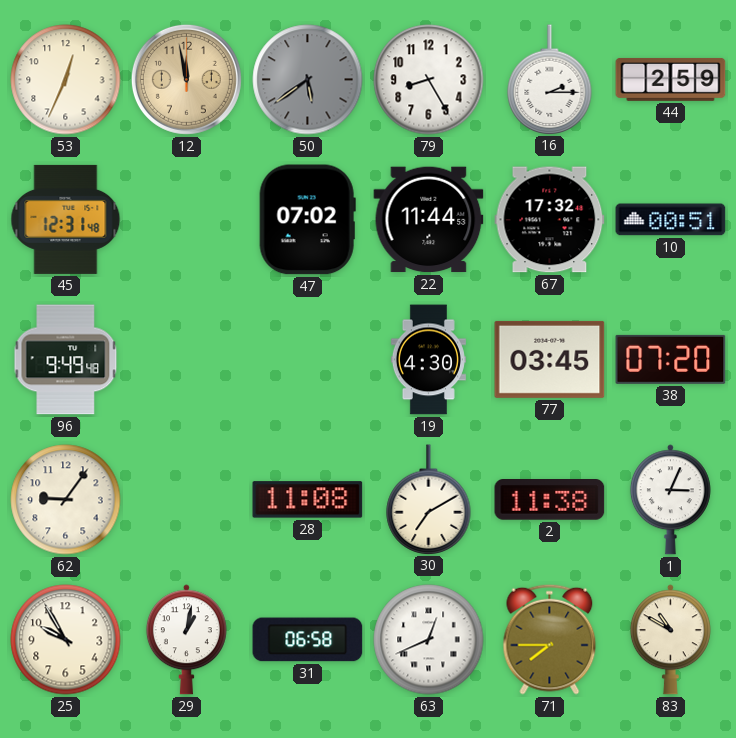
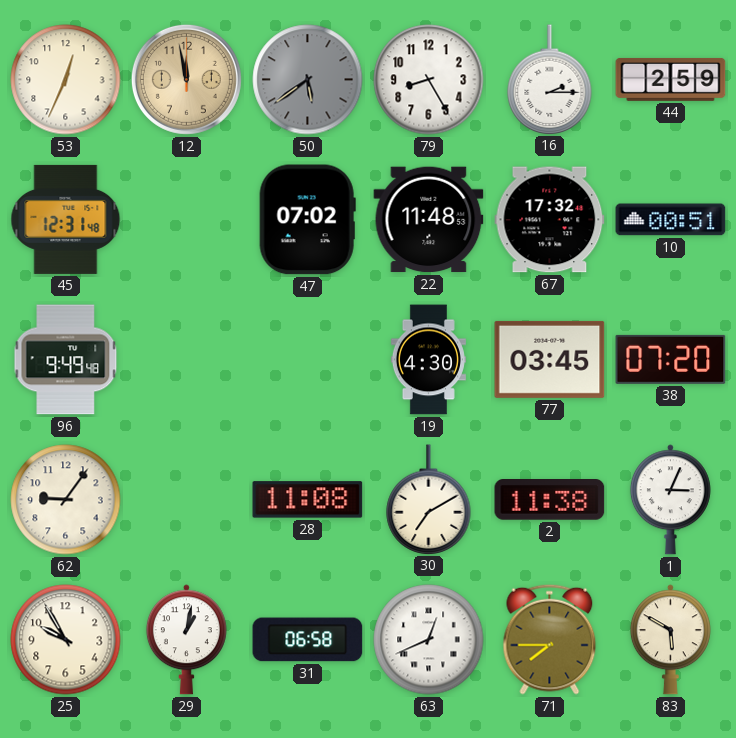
22: 11:44 -> 11:48 (429, 220)
83: 10:50 -> 5:50 (670, 640)
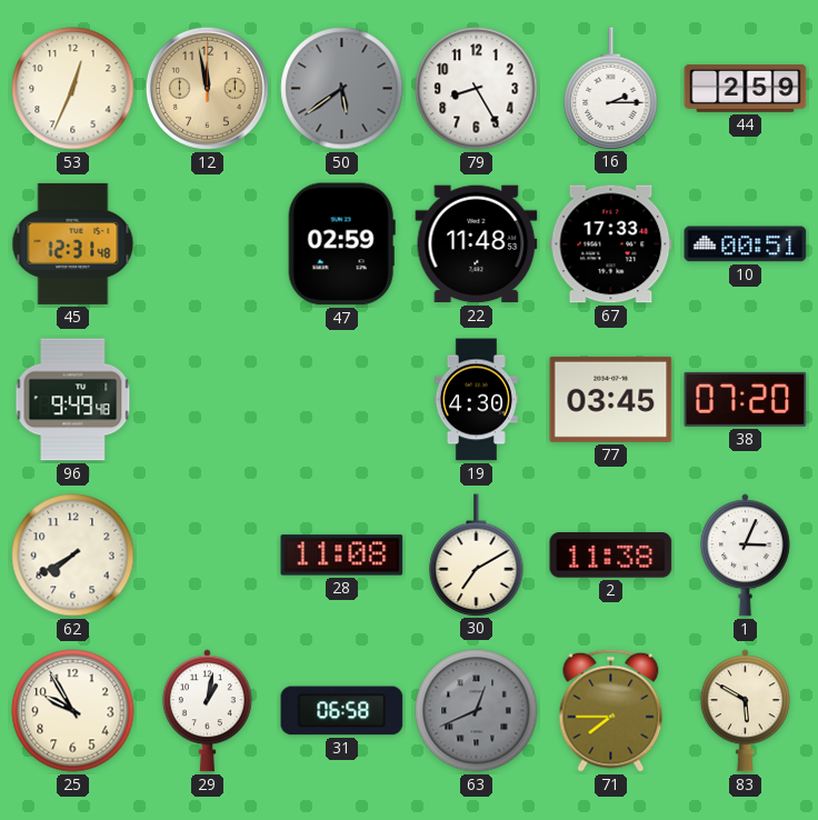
47: 07:02 -> 02:59 (341, 244)
67: 17:32 -> 17:33 (611, 244)
62: 9:06 -> 7:40 (73, 556)
63 dial: white -> grey (477, 711)
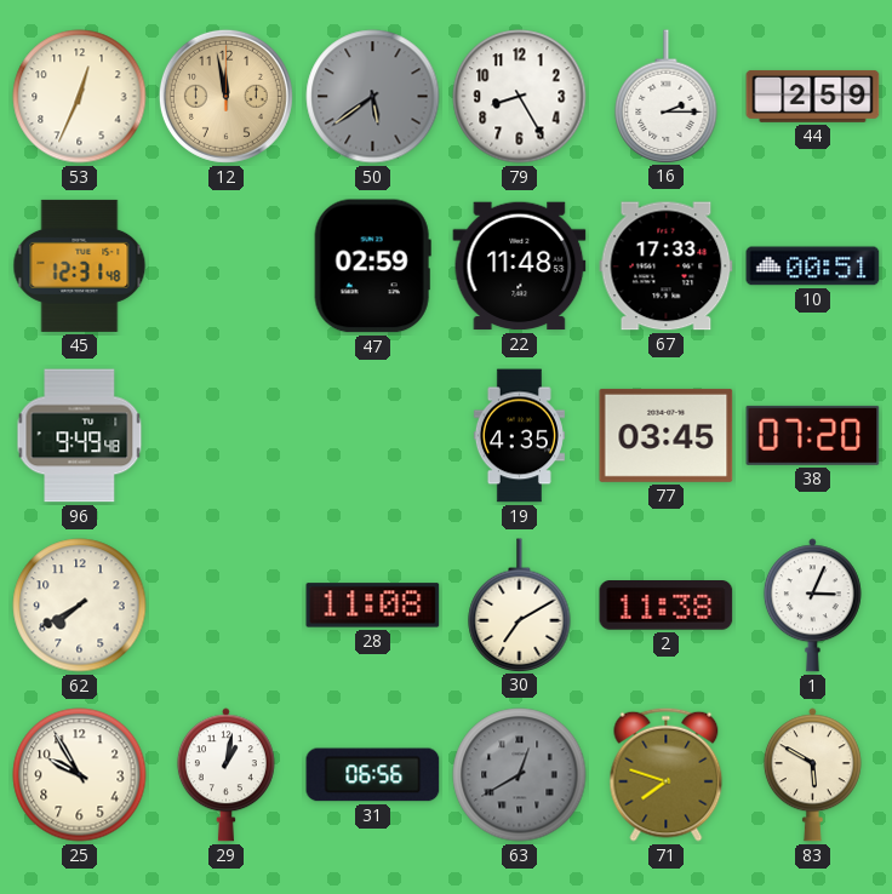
19: 4:30 -> 4:35 (519, 436)
31: 06:58 -> 06:56 (373, 775)
63: 12:41 -> 12:40 (520, 775)
71: 7:45 -> 7:48 (667, 774)
